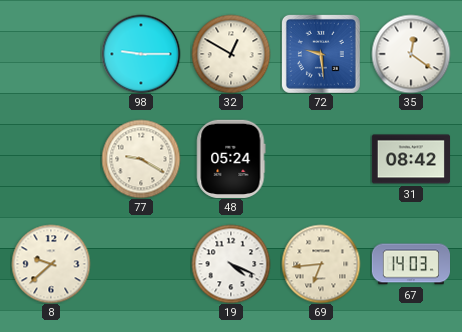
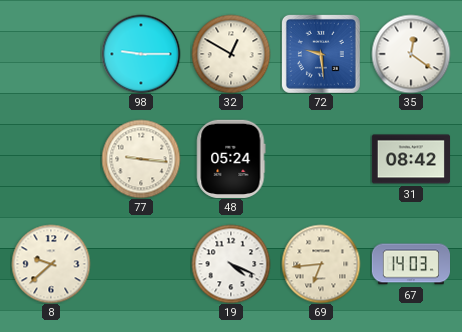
77: 9:20 -> 9:16 (141, 159)
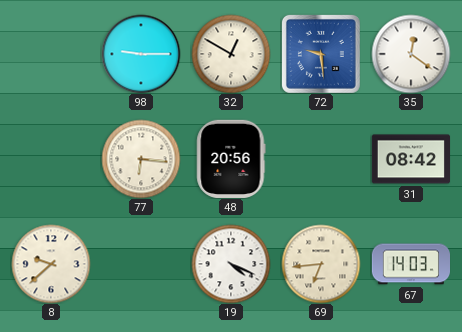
77: 9:16 -> 6:16 (141, 159)
48: 05:24 -> 20:56 (231, 159)
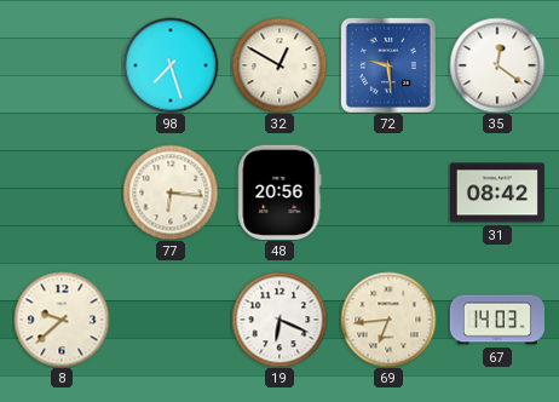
98: 9:15 -> 7:27 (171, 65)
19: 4:19 -> 6:19 (279, 320)
